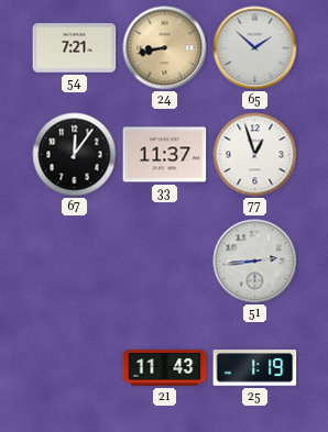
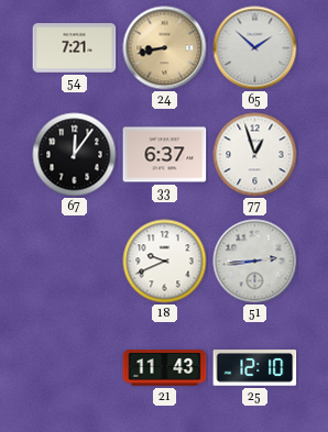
33: 11:37 -> 6:37 (165, 155)
18: none -> 9:41 (165, 262)
25: 1:19 -> 12:10 (255, 368)
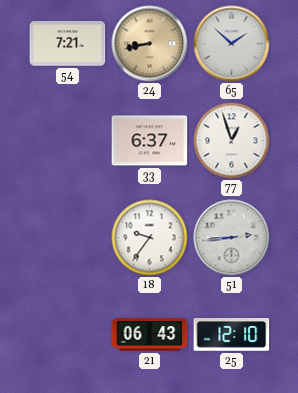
67: 12:06 -> none (75, 155)
18: 9:41 -> 9:36 (150, 238)
21: 11:43 -> 06:43 (150, 335)
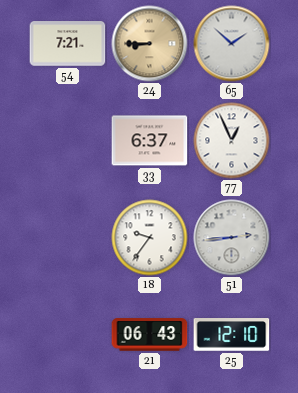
24: 8:43 -> 8:45 (150, 44)
77: 12:57 -> 12:56 (232, 141)
